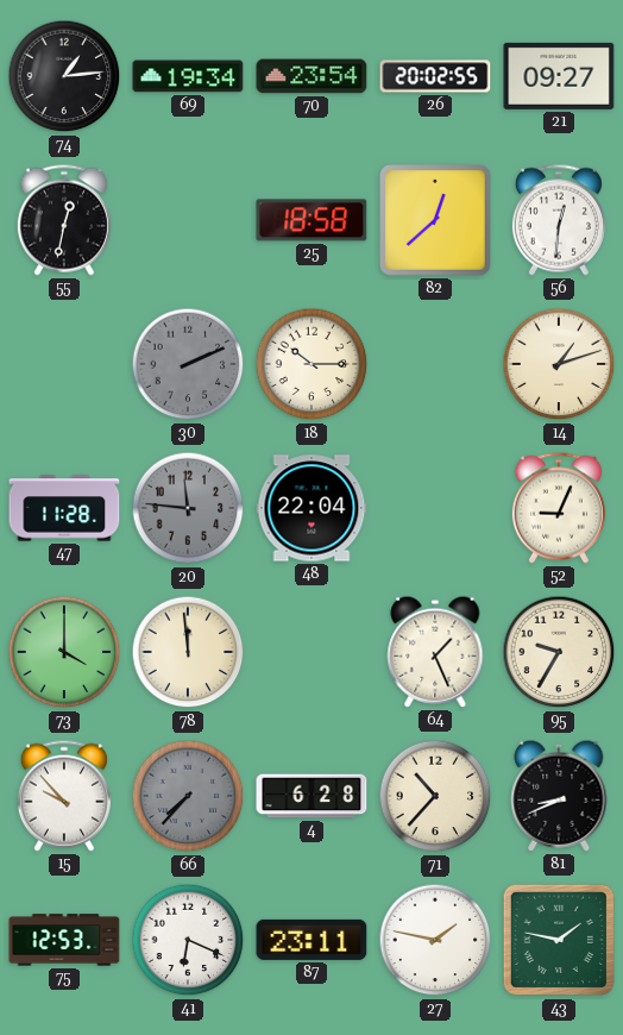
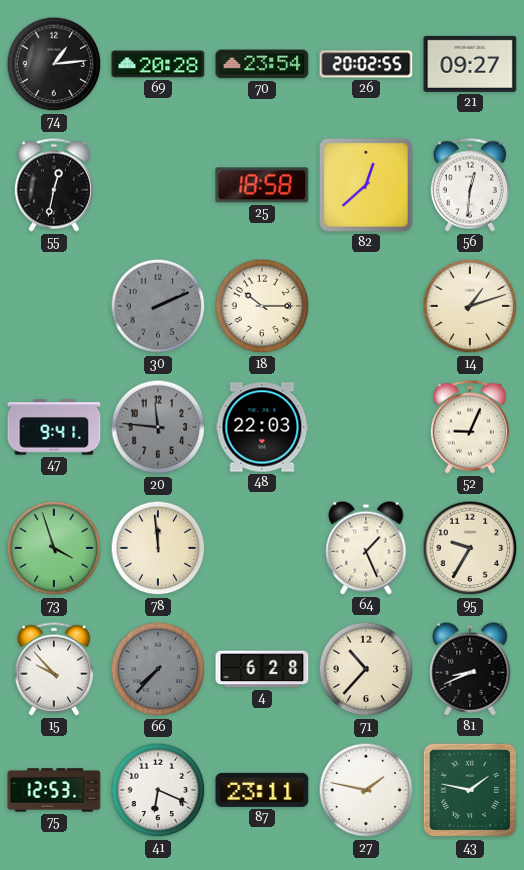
69: 19:34 -> 20:28 (158, 64)
47: 11:28 -> 9:41 (54, 427)
48: 22:04 -> 22:03 (262, 427)
73: 4:00 -> 3:57 (54, 548)
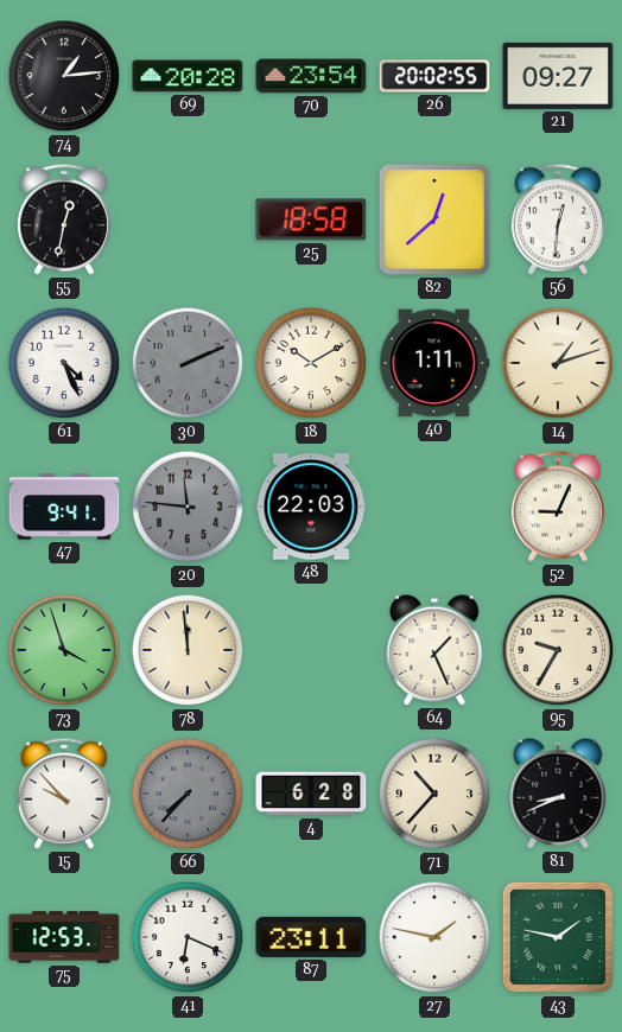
61: none -> 4:26 (64, 363)
18: 10:15 -> 10:10 (311, 363)
40: none -> 1:11 (434, 363)
